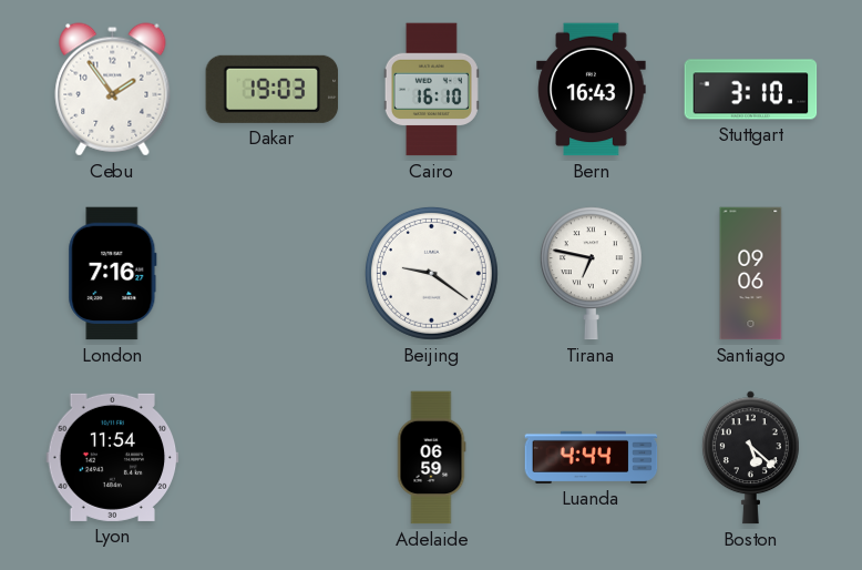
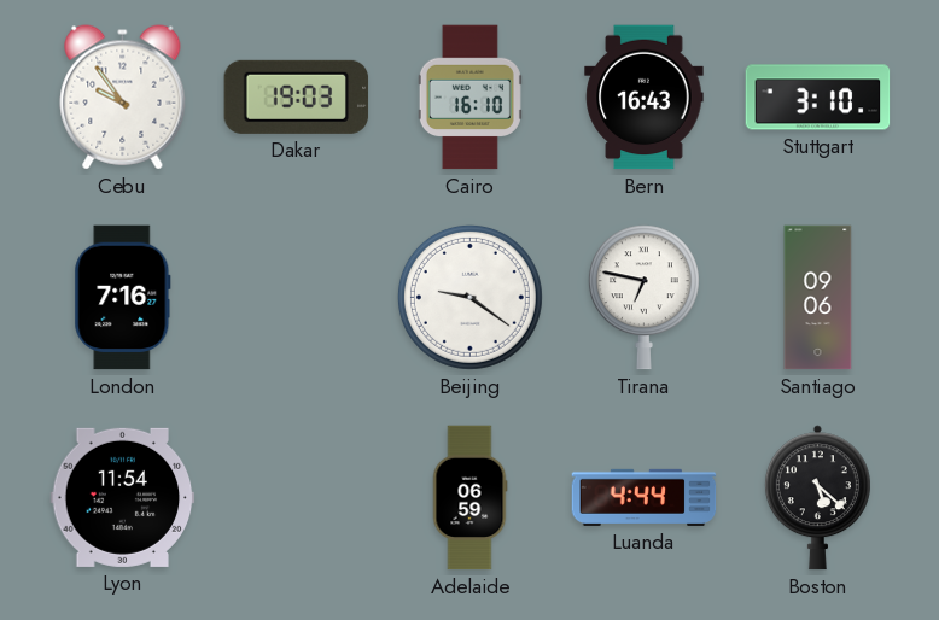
Cebu: 1:54 -> 9:54 (123, 98)
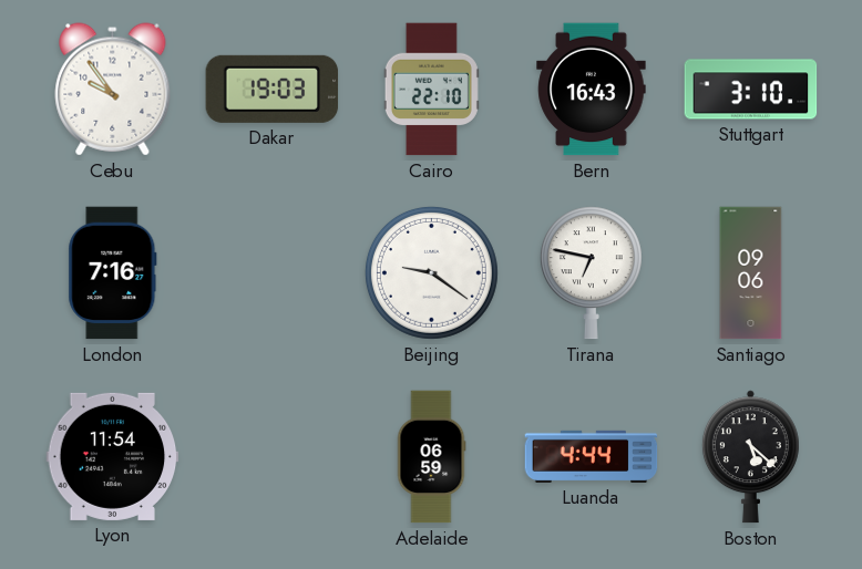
Cairo: 16:10 -> 22:10 (431, 90)
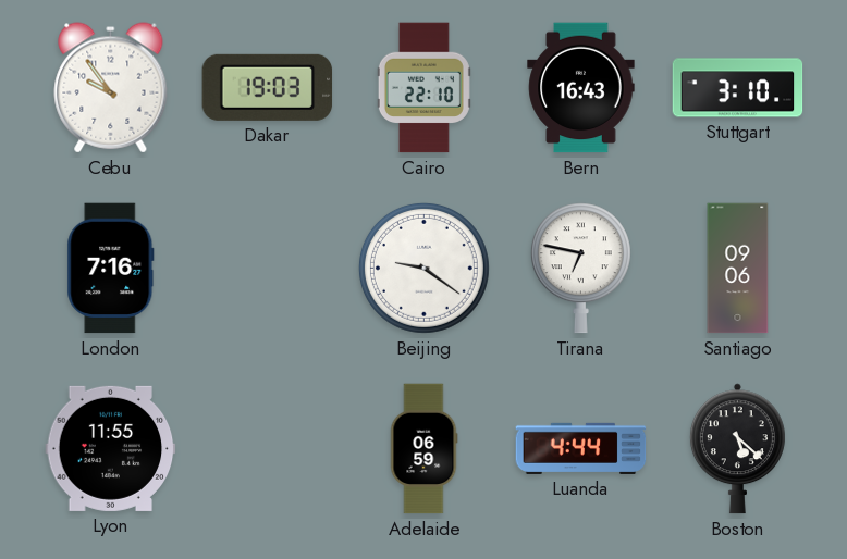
Lyon: 11:54 -> 11:55 (111, 448)
